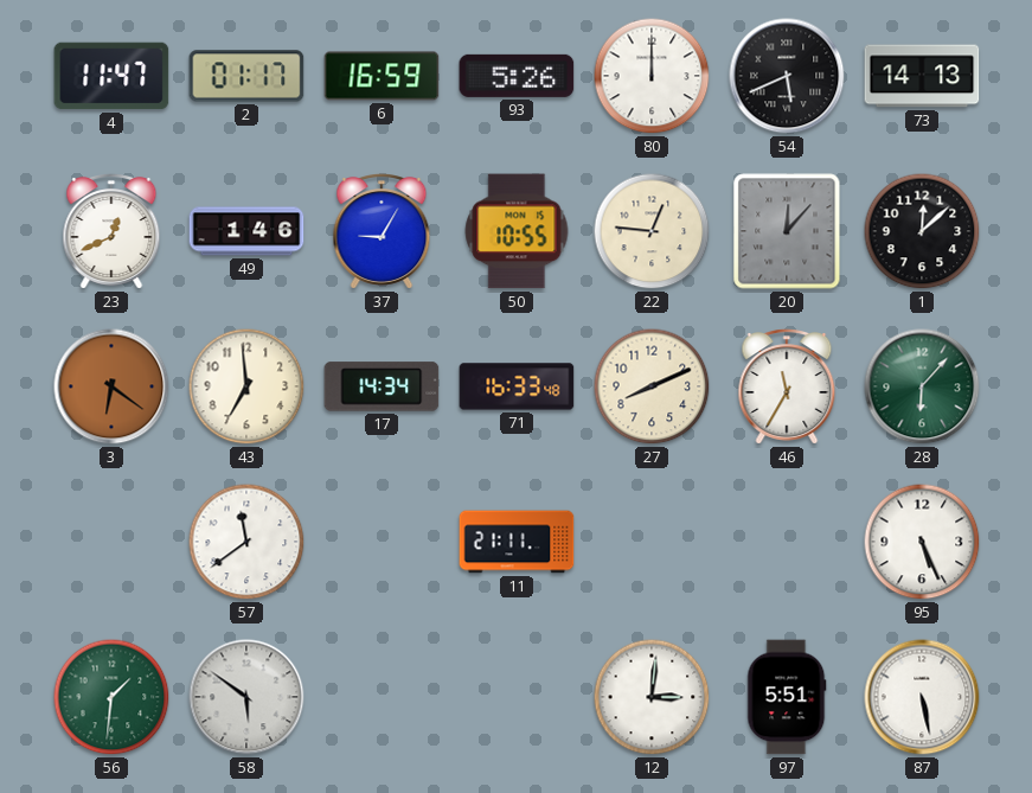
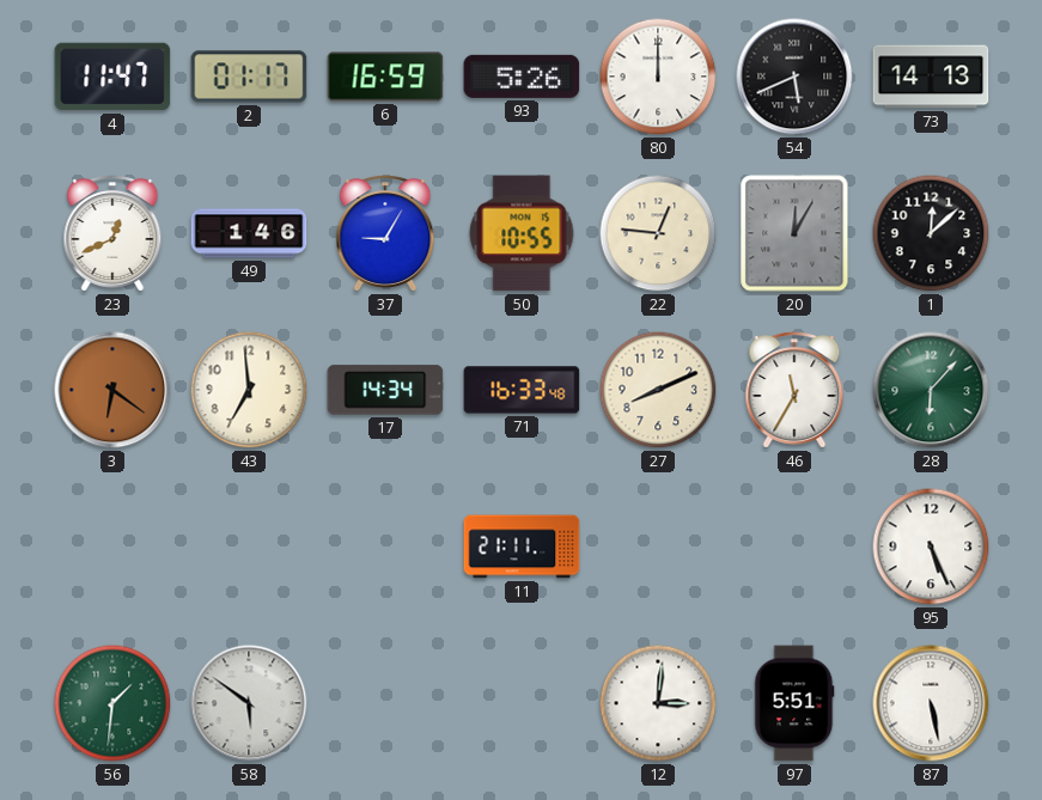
20: 12:07 -> 12:05 (794, 233)
57: 11:39 -> none (246, 542)
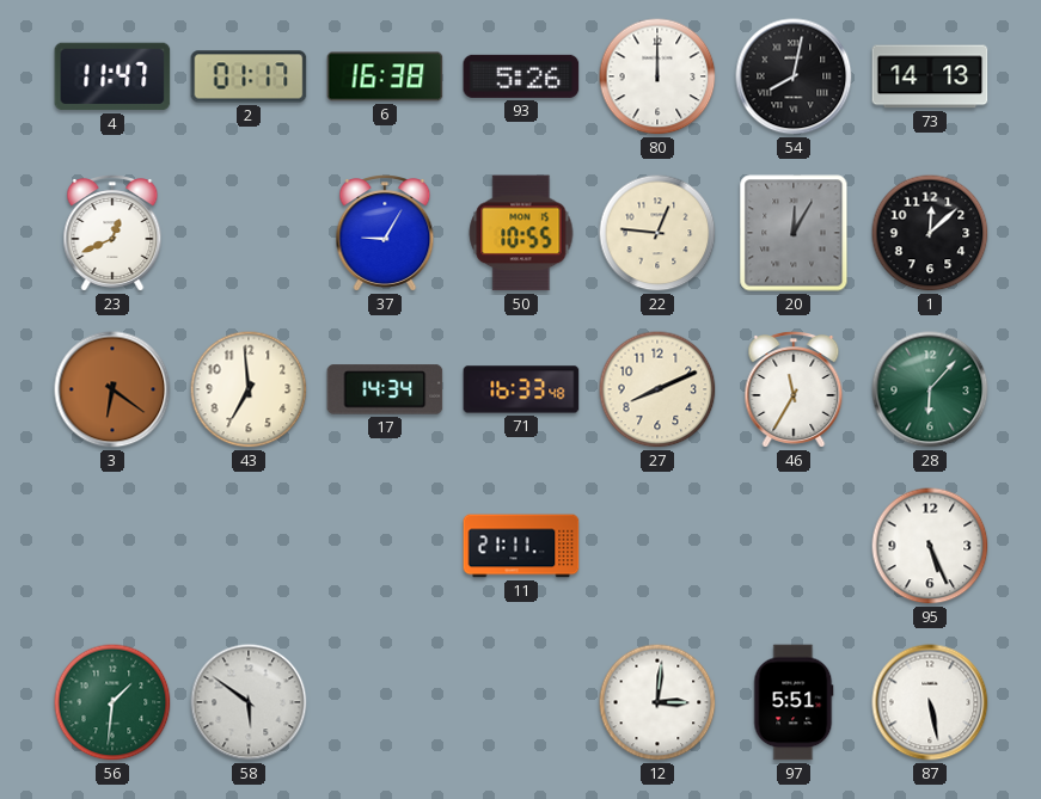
6: 16:59 -> 16:38 (385, 76)
54: 5:41 -> 8:02 (794, 76)
49: 1:46 -> none (249, 233)
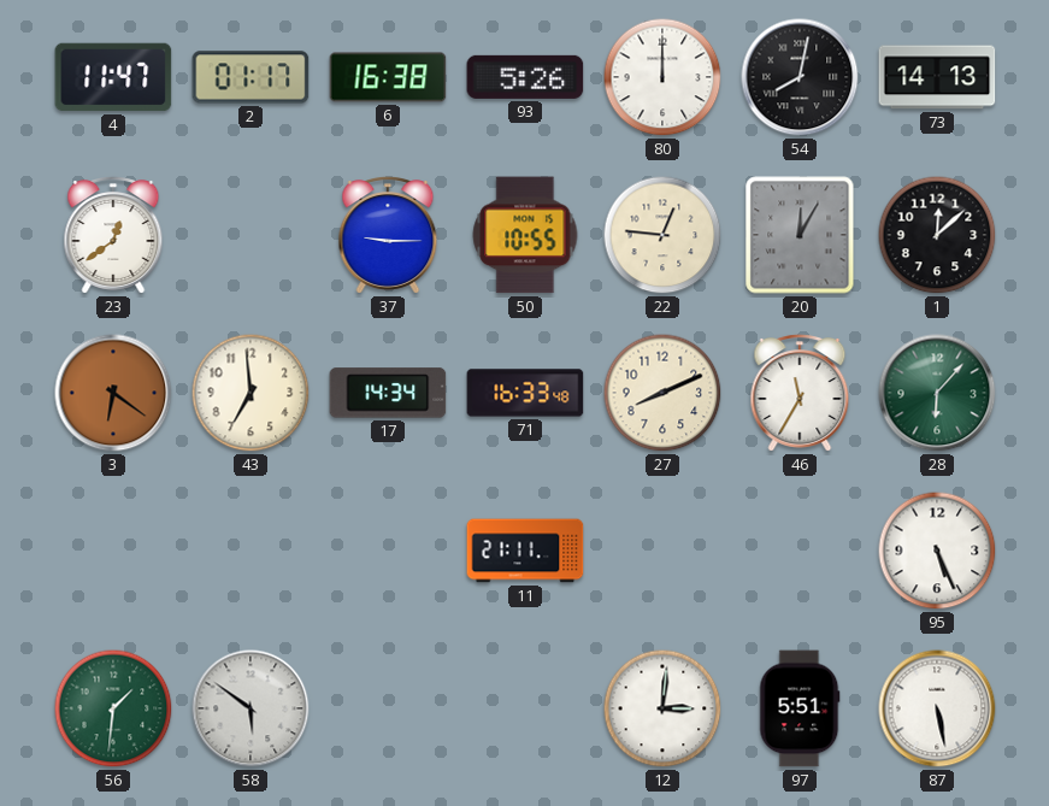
23: 12:41 -> 12:39 (113, 236)
37: 9:05 -> 9:15 (388, 236)
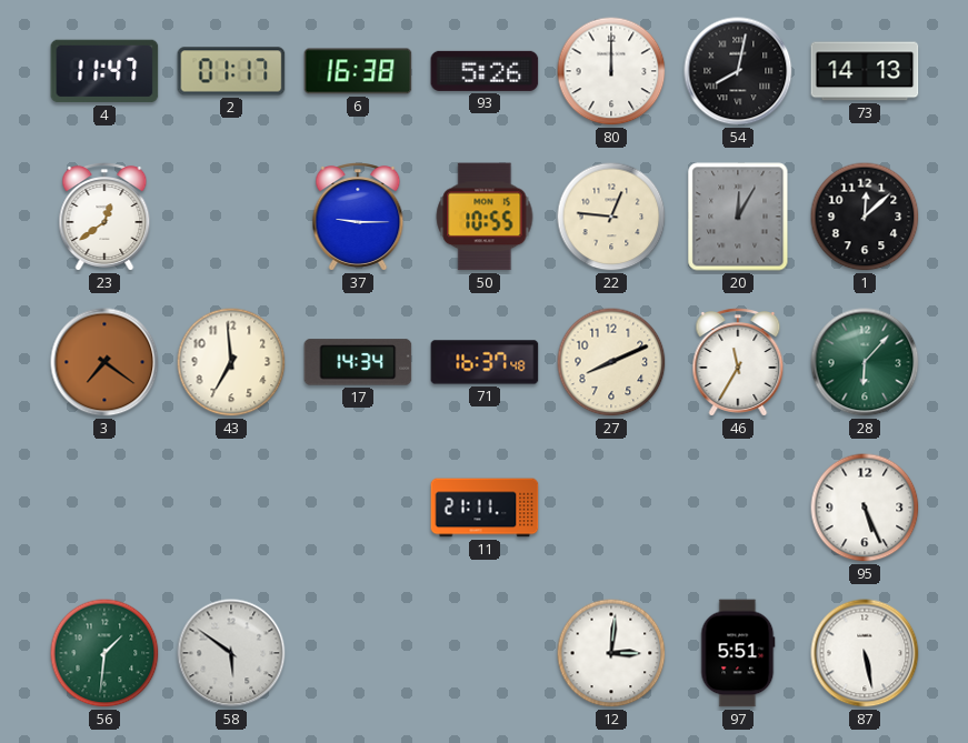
3: 6:21 -> 7:21 (104, 362)
71: 16:33 -> 16:37 (485, 362)
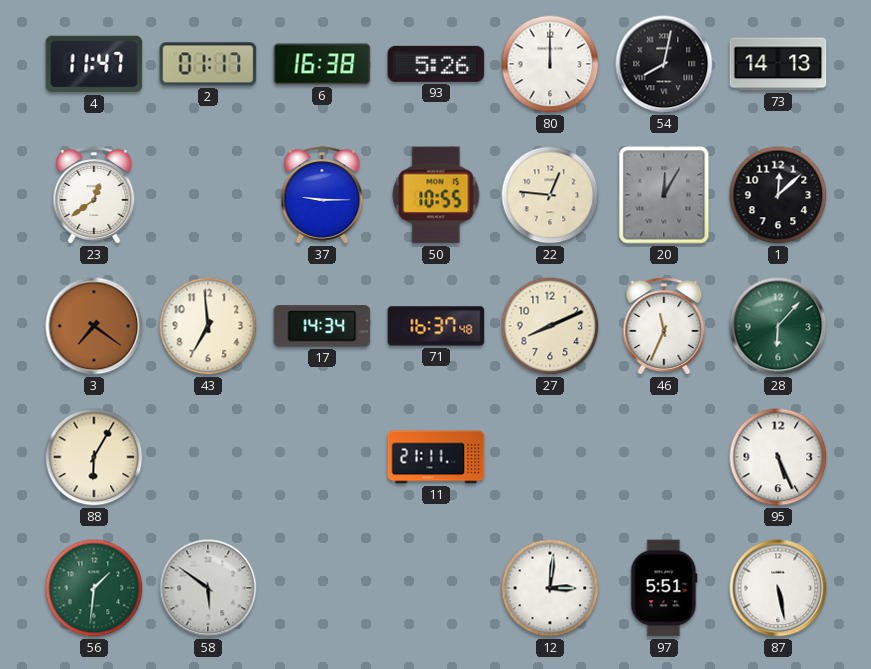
46: 11:35 -> 11:34 (664, 327)
88: none -> 6:05 (94, 457)
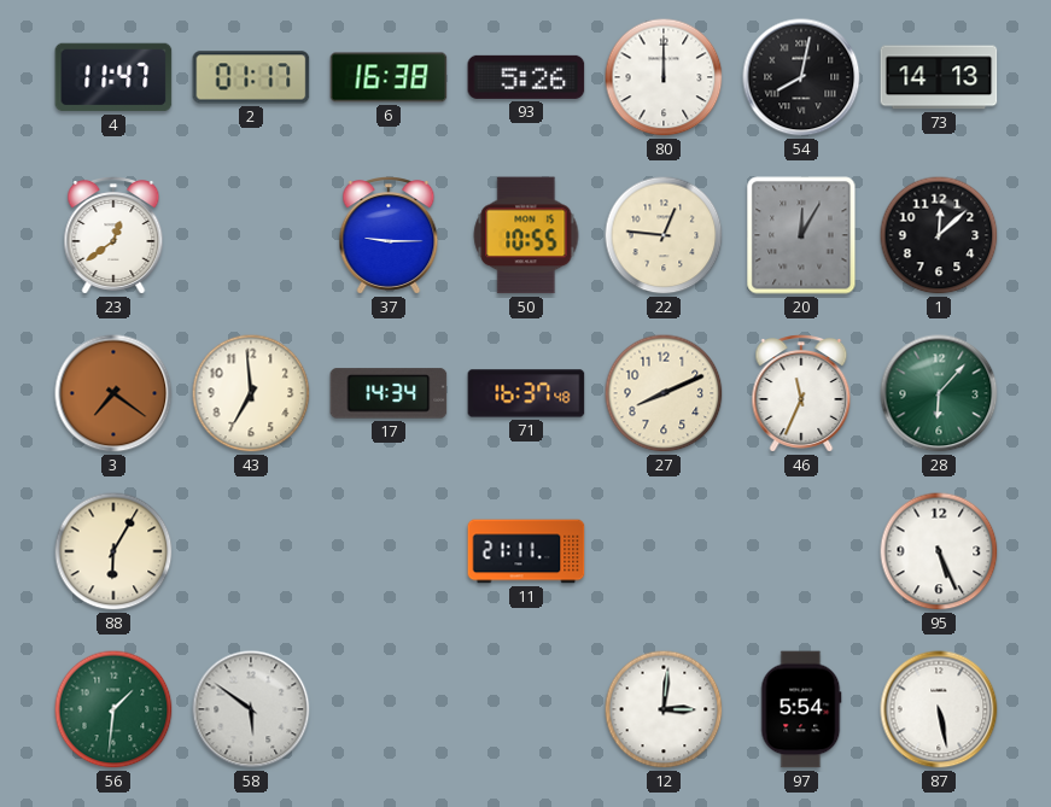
97: 5:51 -> 5:54 (801, 709)
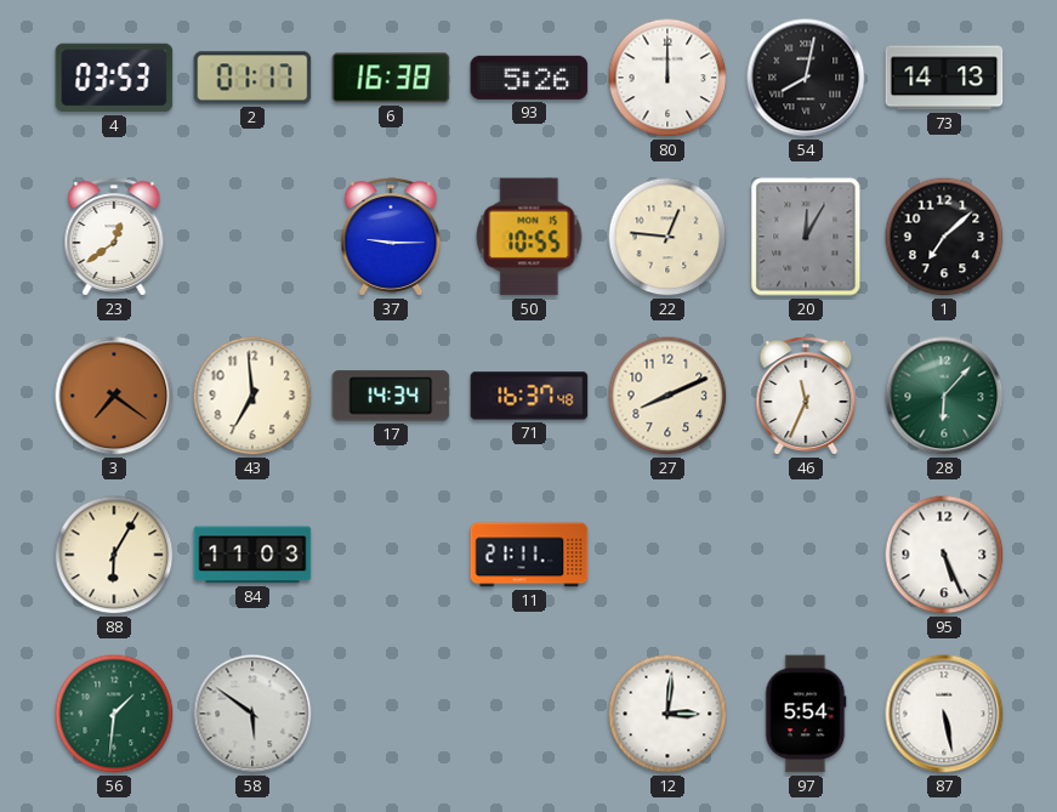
4: 11:47 -> 03:53 (114, 78)
1: 12:08 -> 7:08 (944, 237)
84: none -> 11:03 (252, 555)
